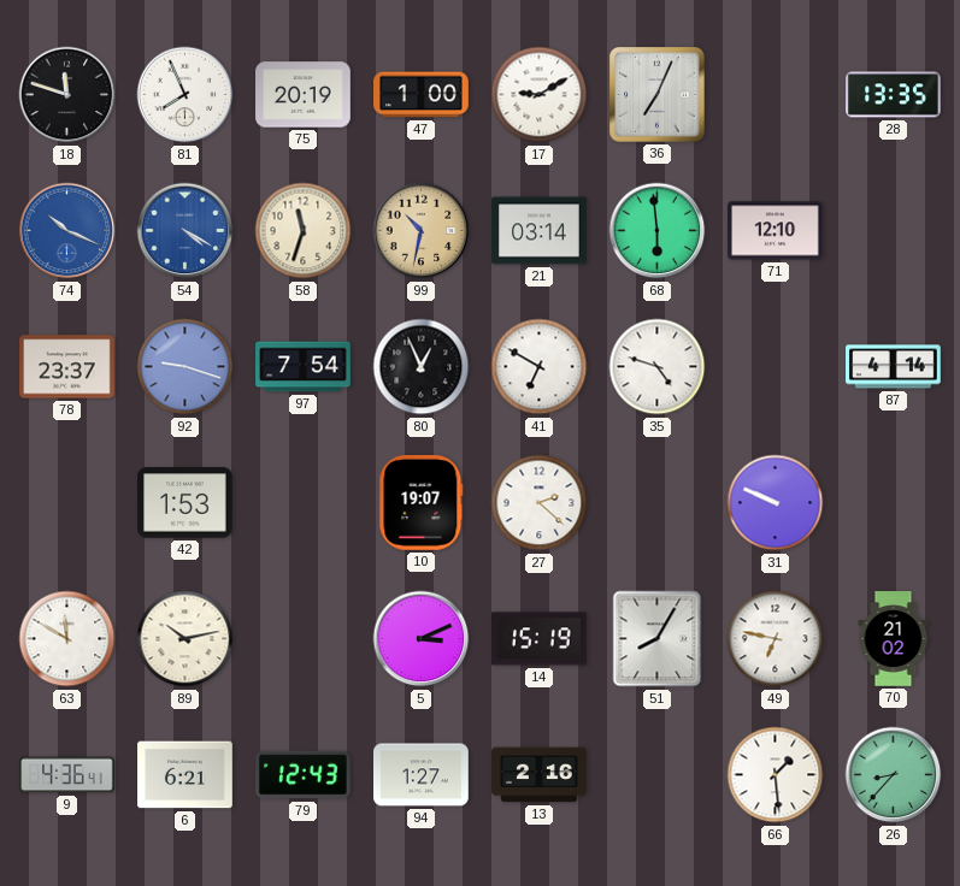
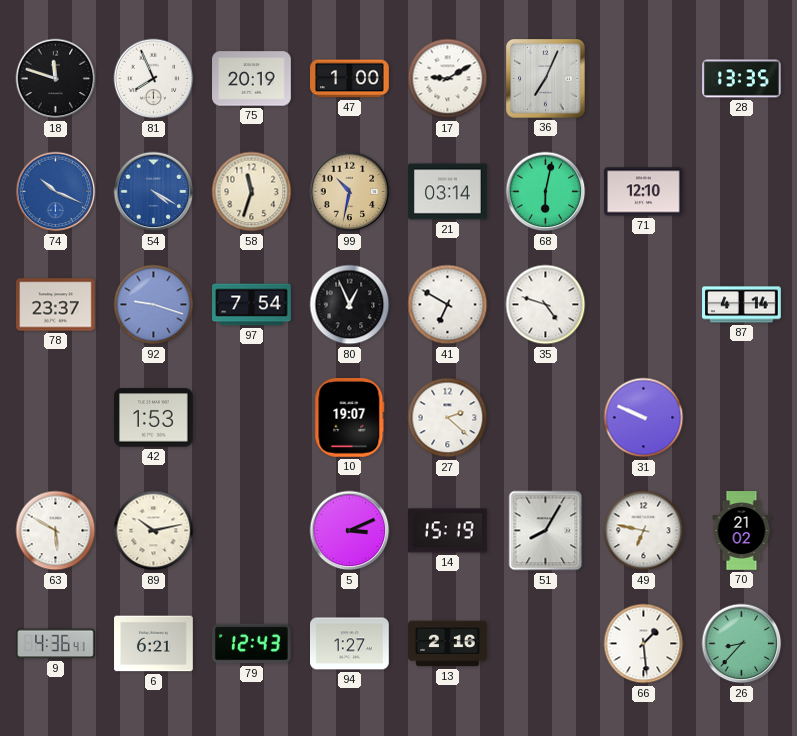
68: 5:59 -> 6:02 (546, 192)
63: 11:50 -> 5:50 (56, 531)
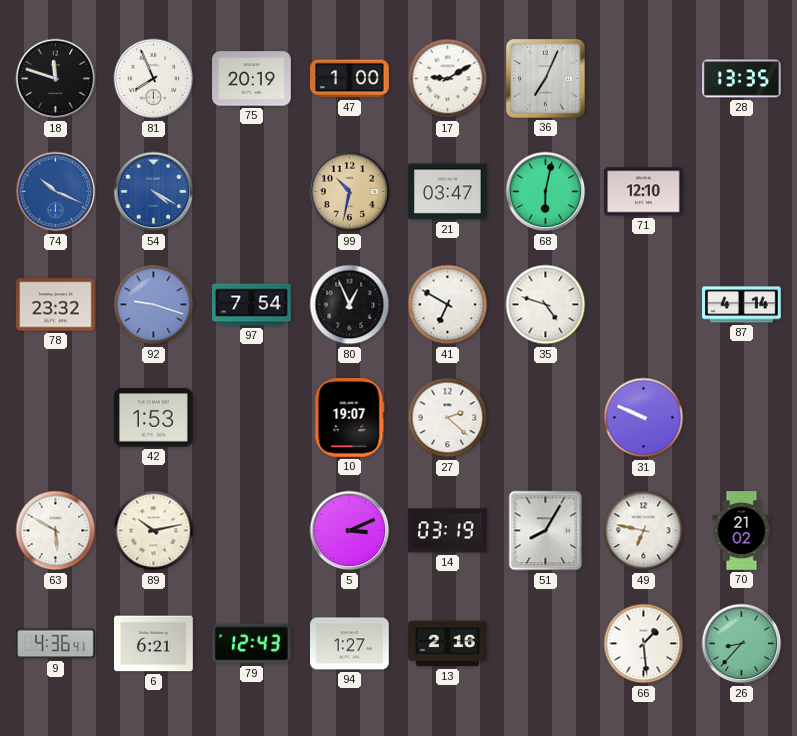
58: 11:33 -> none (252, 192)
21: 03:14 -> 03:47 (448, 192)
78: 23:37 -> 23:32 (56, 305)
14: 15:19 -> 03:19 (448, 531)
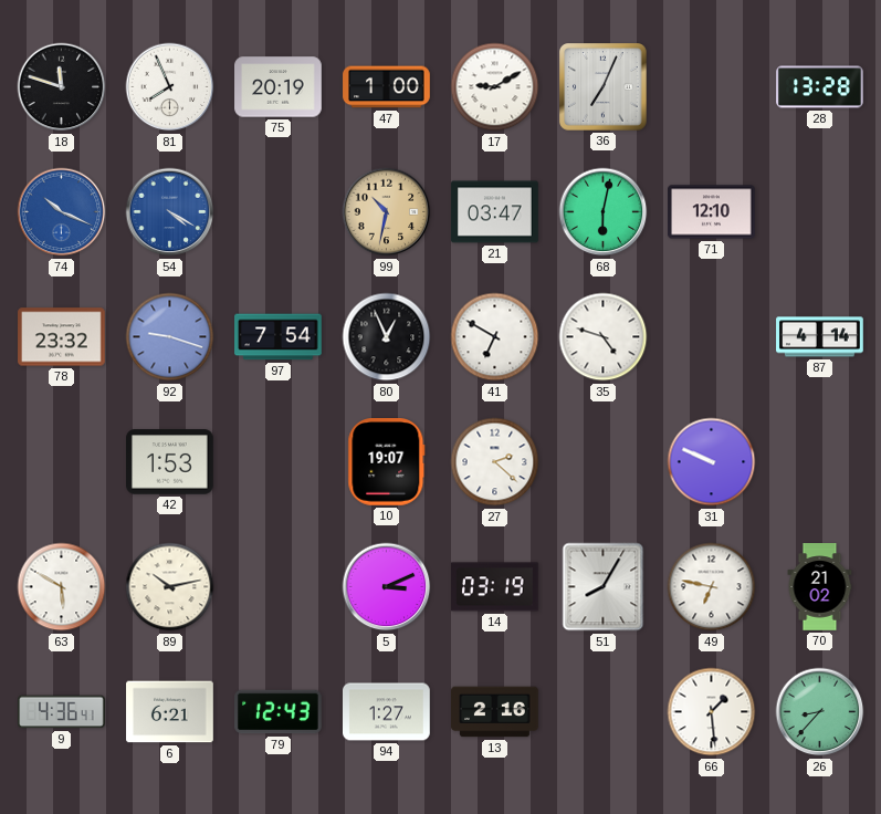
28: 13:35 -> 13:28 (820, 87)
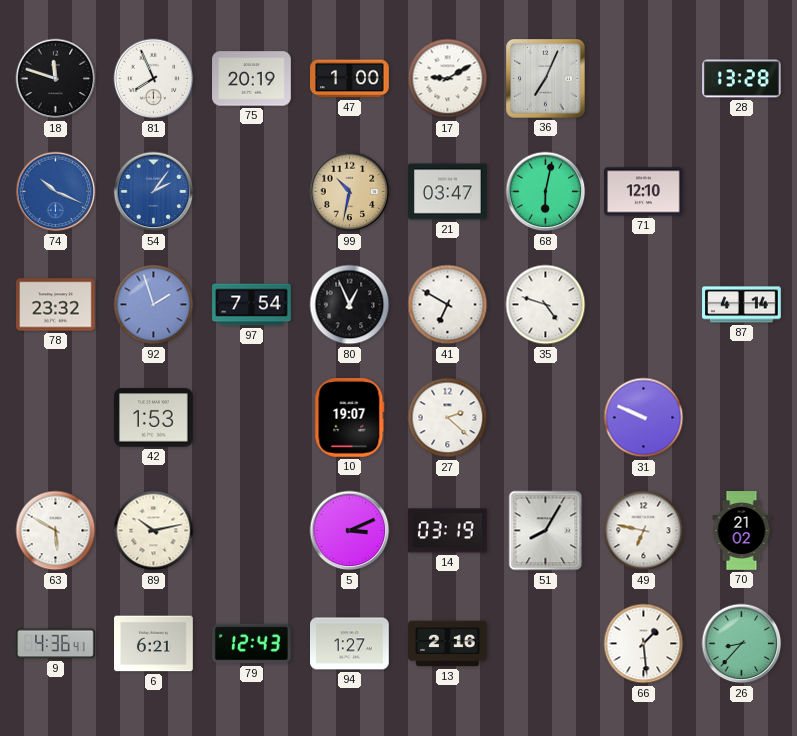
54: 4:20 -> 2:06 (154, 192)
92: 9:18 -> 1:57 (154, 305)
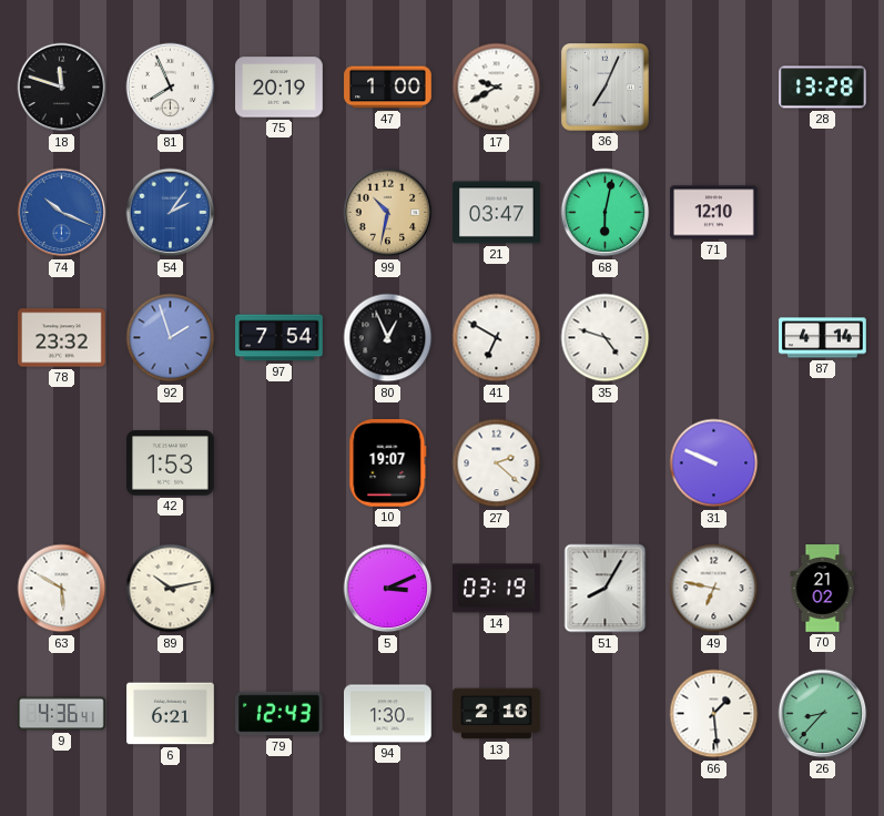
17: 9:10 -> 9:40 (497, 88)
94: 1:27 -> 1:30 (388, 714)
